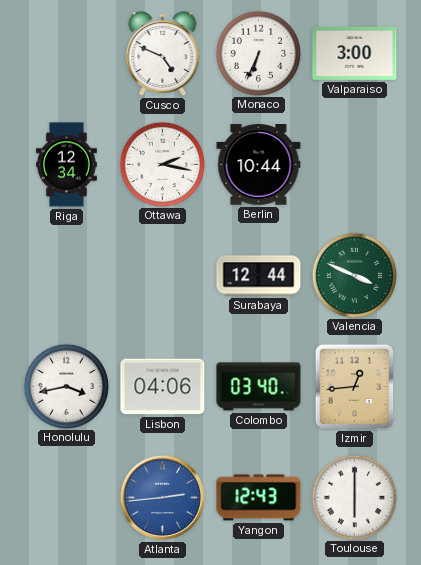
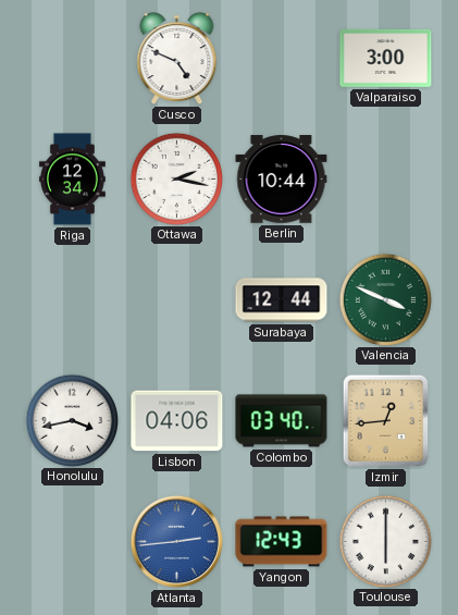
Monaco: 6:34 -> none (258, 53)
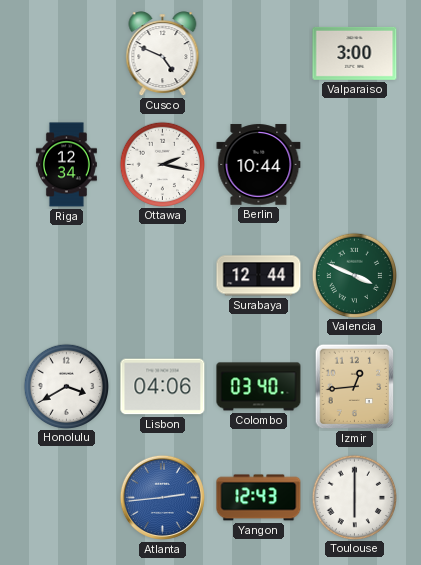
Honolulu: 3:43 -> 3:40 (66, 386)
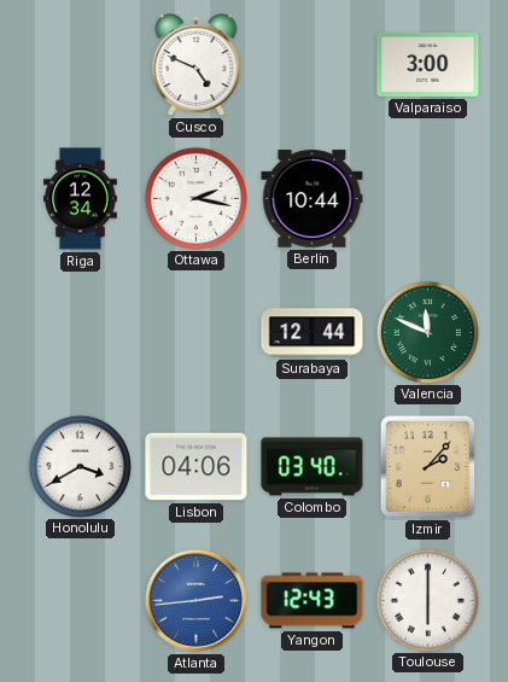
Valencia: 3:49 -> 11:49 (427, 332)
Izmir: 12:44 -> 2:07 (428, 467)
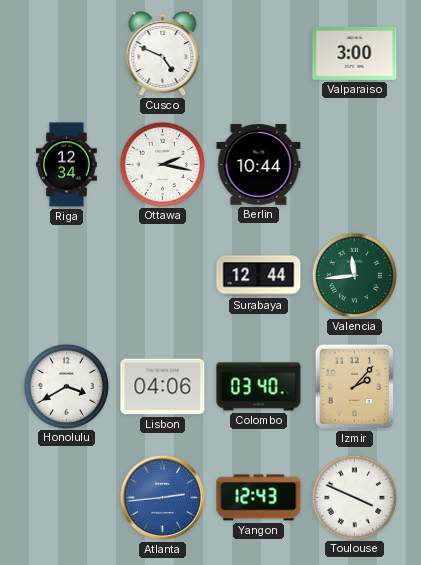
Valencia: 11:49 -> 11:44 (354, 275)
Toulouse: 6:00 -> 3:49 (354, 497)
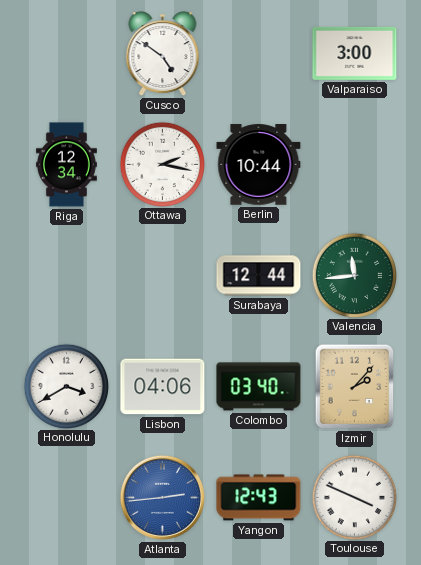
Cusco: 4:49 -> 4:51 (163, 54)
